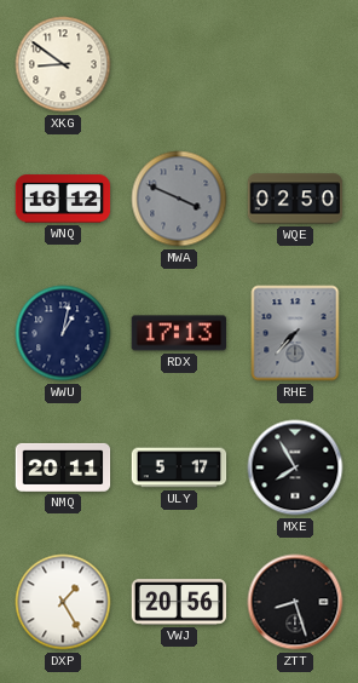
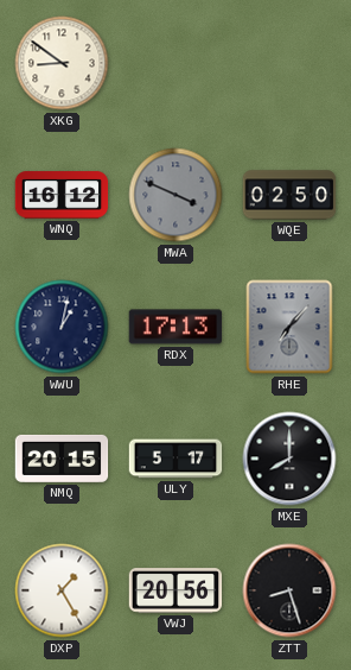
RHE: 7:37 -> 7:07 (289, 327)
NMQ: 20:11 -> 20:15 (62, 459)
MXE: 7:55 -> 8:00 (289, 459)
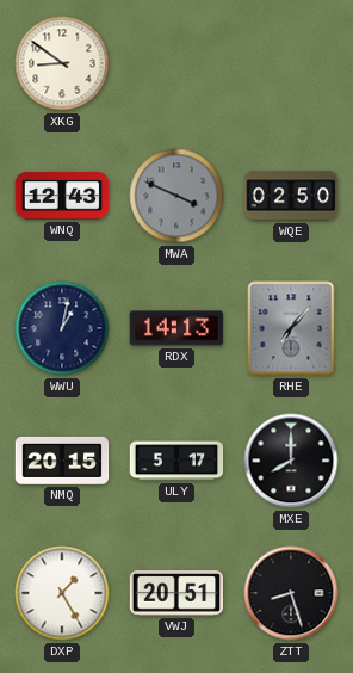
WNQ: 16:12 -> 12:43 (62, 196)
RDX: 17:13 -> 14:13 (176, 328)
VWJ: 20:56 -> 20:51 (176, 593)
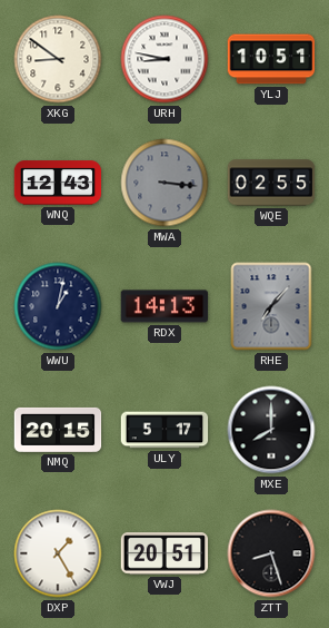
URH: none -> 8:47 (164, 59)
YLJ: none -> 10:51 (271, 59)
MWA: 3:49 -> 3:16 (164, 183)
WQE: 02:50 -> 02:55 (271, 183)
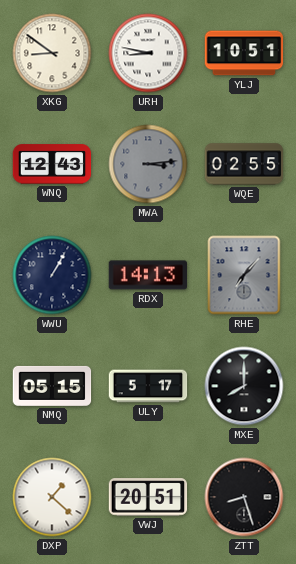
MWA: 3:16 -> 3:14 (148, 164)
WWU: 1:02 -> 1:05 (52, 275)
NMQ: 20:15 -> 05:15 (52, 386)
DXP: 1:25 -> 1:22 (52, 497)
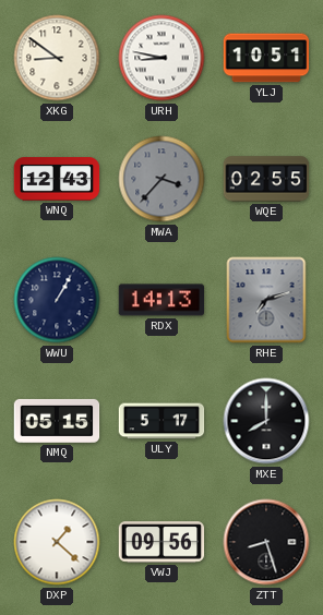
MWA: 3:14 -> 3:37 (161, 179)
RHE: 7:07 -> 7:12 (266, 300)
VWJ: 20:51 -> 09:56 (161, 542)
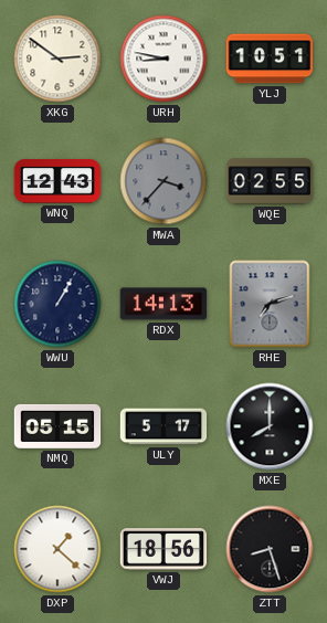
XKG: 8:51 -> 2:51 (57, 59)
VWJ: 09:56 -> 18:56 (163, 549)
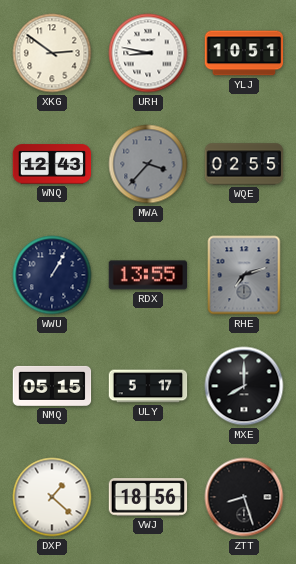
RDX: 14:13 -> 13:55 (148, 275)
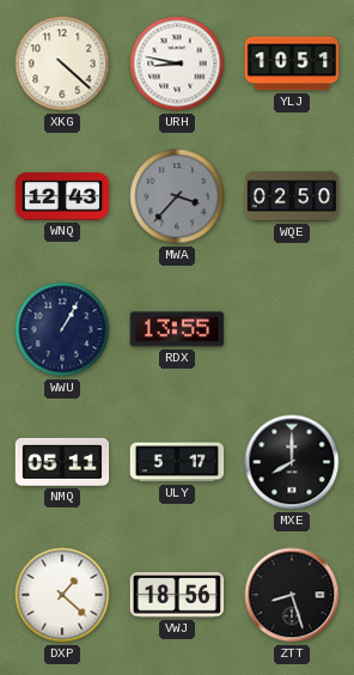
XKG: 2:51 -> 4:22 (62, 63)
WQE: 02:55 -> 02:50 (292, 196)
RHE: 7:12 -> none (244, 275)
NMQ: 05:15 -> 05:11 (62, 462)
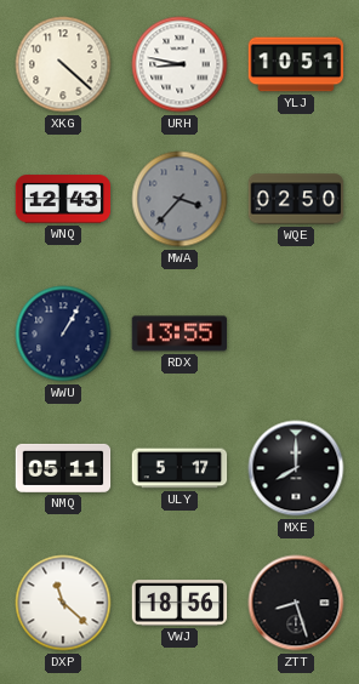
DXP: 1:22 -> 11:22 (63, 603)
